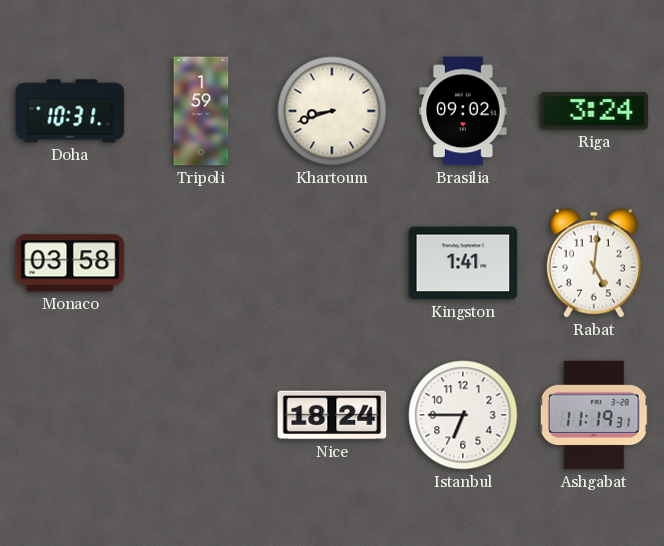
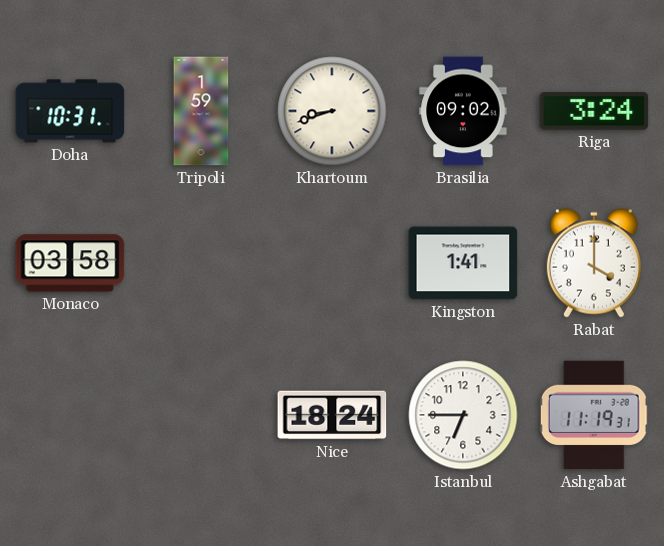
Rabat: 5:01 -> 4:00 (594, 263)
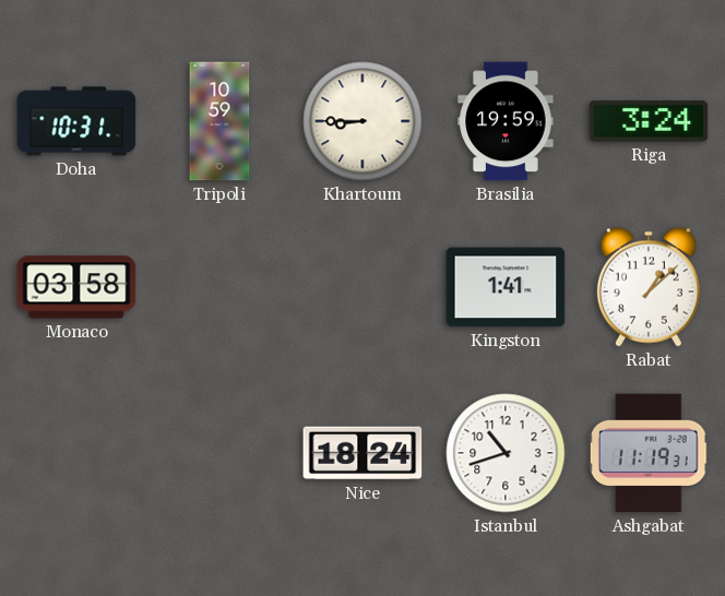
Tripoli: 1:59 -> 10:59 (219, 121)
Khartoum: 8:42 -> 8:45 (362, 121)
Brasilia: 09:02 -> 19:59 (506, 121)
Rabat: 4:00 -> 1:08 (649, 287)
Istanbul: 6:45 -> 10:42 (506, 453)
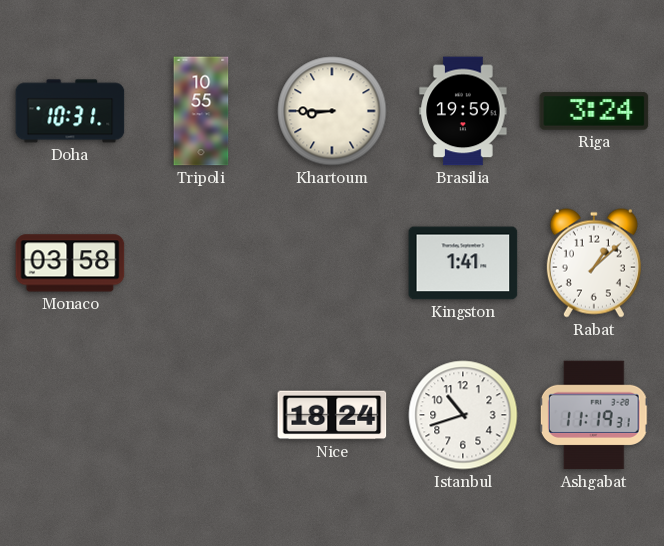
Tripoli: 10:59 -> 10:55 (201, 111)
